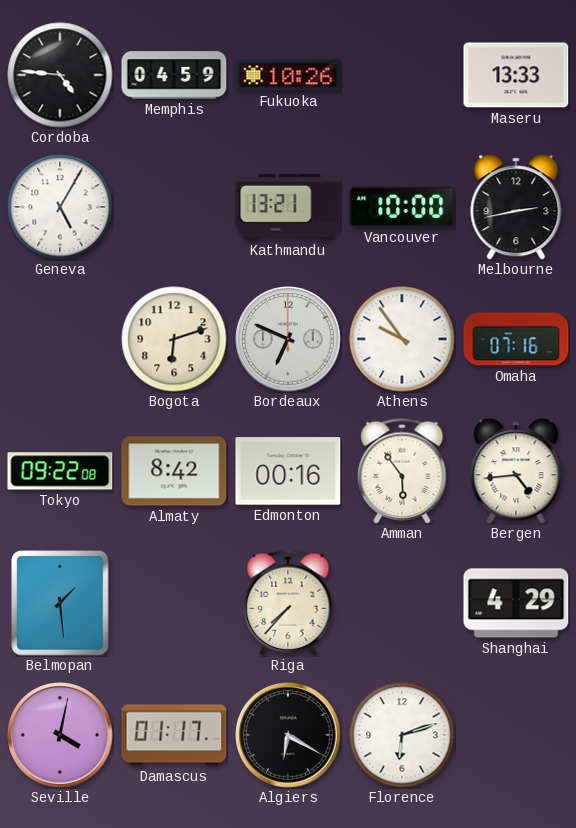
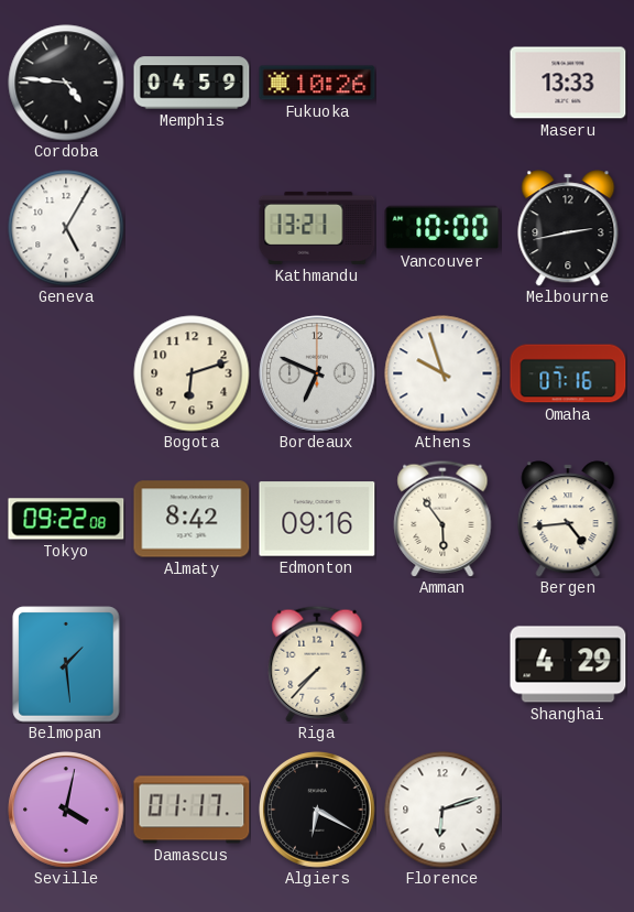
Athens: 9:54 -> 9:57 (442, 373)
Edmonton: 00:16 -> 09:16 (317, 519)
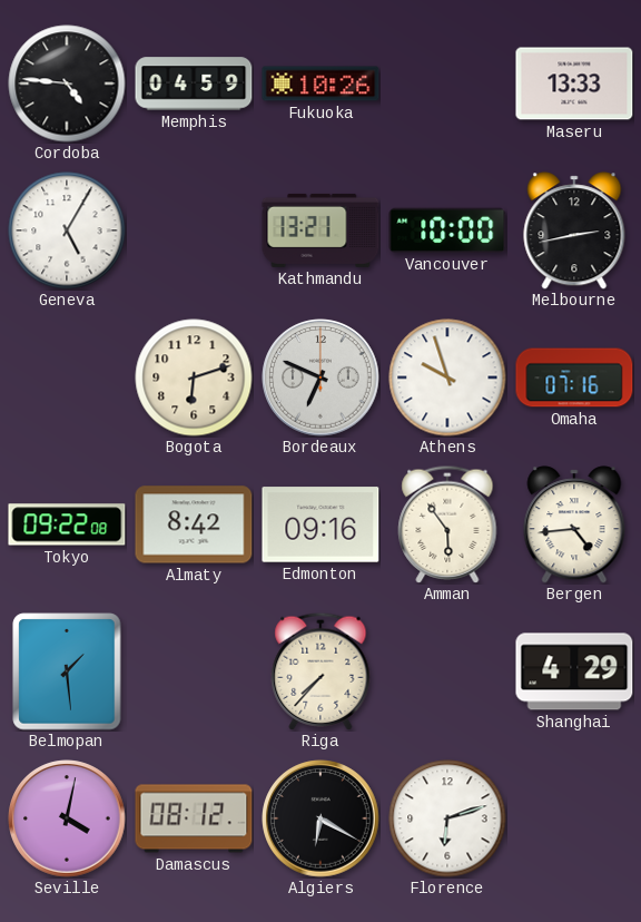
Damascus: 01:17 -> 08:12 (194, 818)
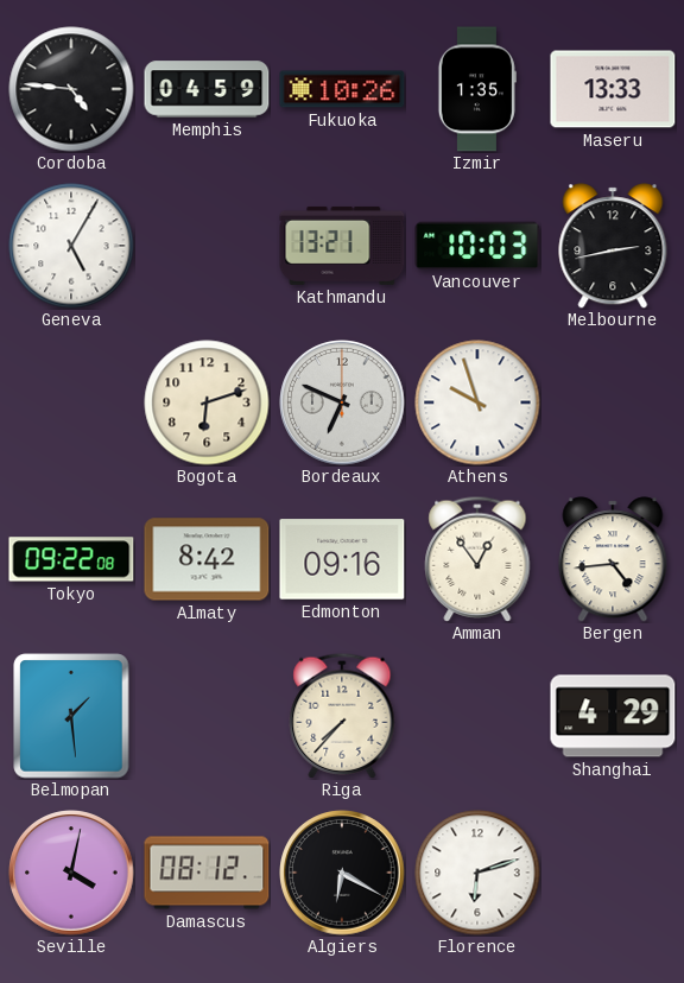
Izmir: none -> 1:35 (477, 89)
Vancouver: 10:00 -> 10:03 (477, 246)
Omaha: 07:16 -> none (574, 377)
Amman: 5:54 -> 12:54 (477, 559)
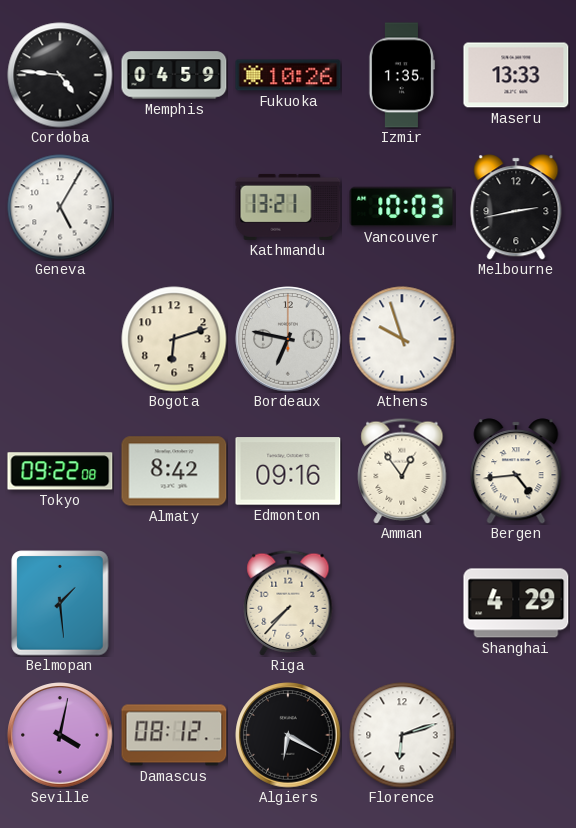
Bordeaux: 6:49 -> 6:47 (288, 339)
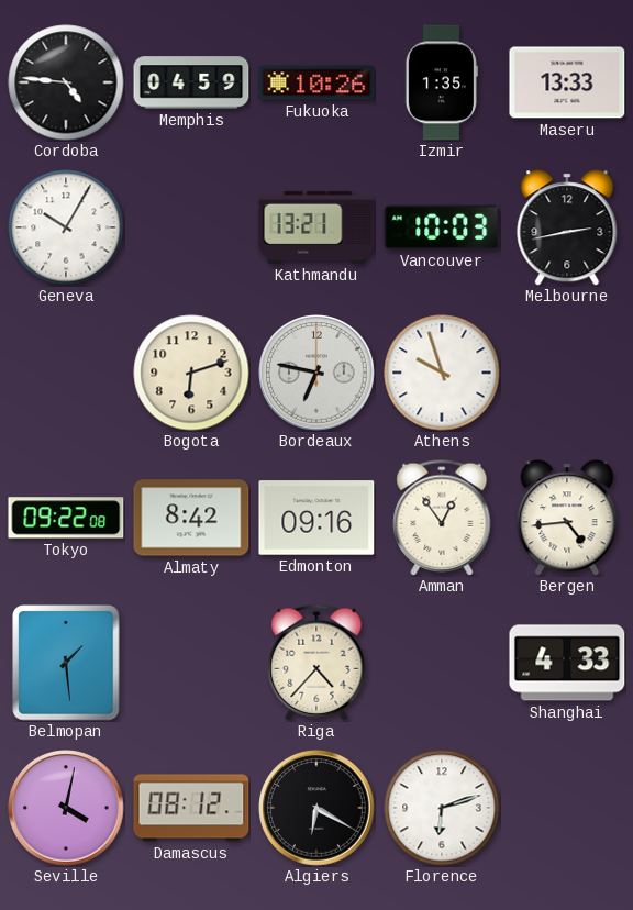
Geneva: 5:05 -> 10:05 (66, 227)
Riga: 7:37 -> 4:37 (316, 663)
Shanghai: 4:29 -> 4:33 (567, 663)
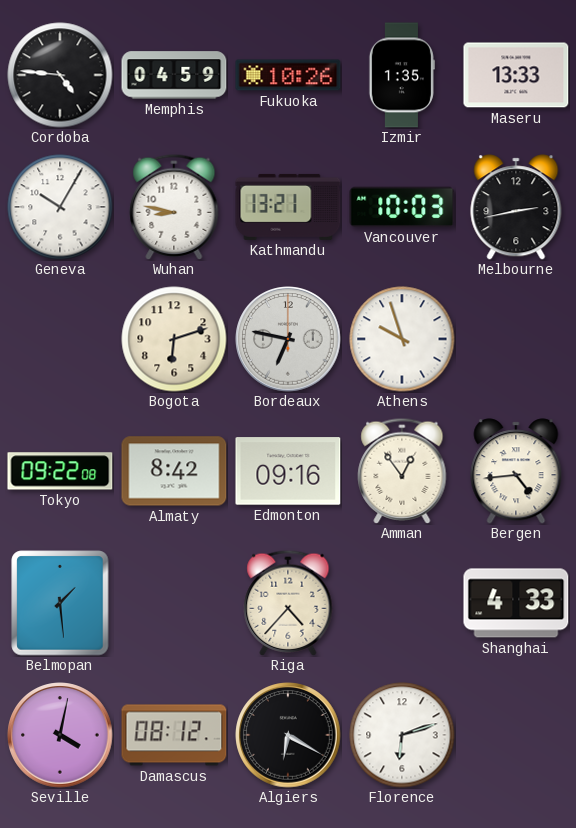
Wuhan: none -> 8:47 (174, 207)
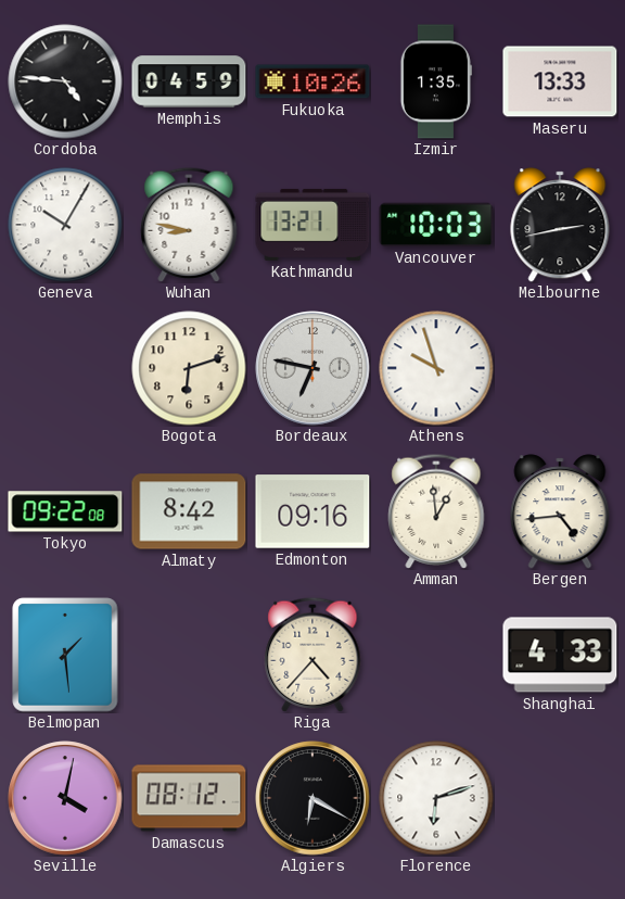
Amman: 12:54 -> 12:59 (436, 511)
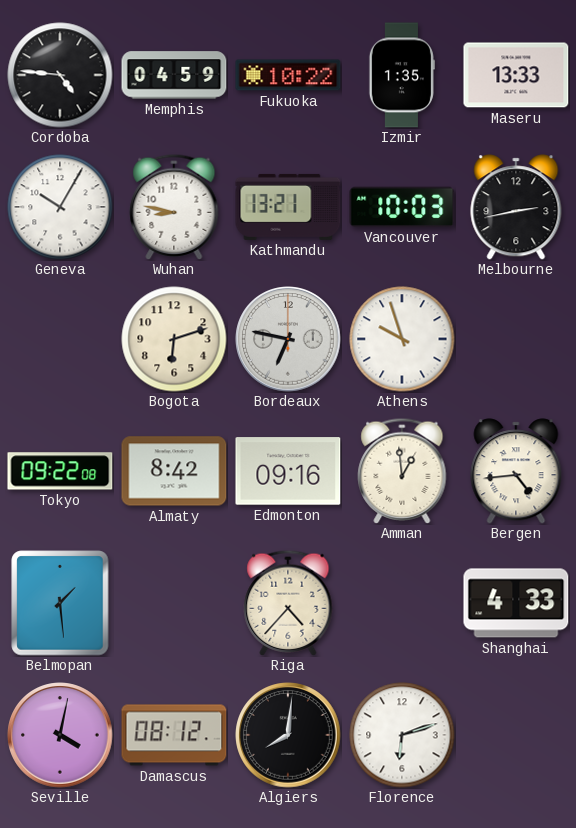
Fukuoka: 10:26 -> 10:22 (288, 75)
Algiers: 6:20 -> 8:01 (288, 735)
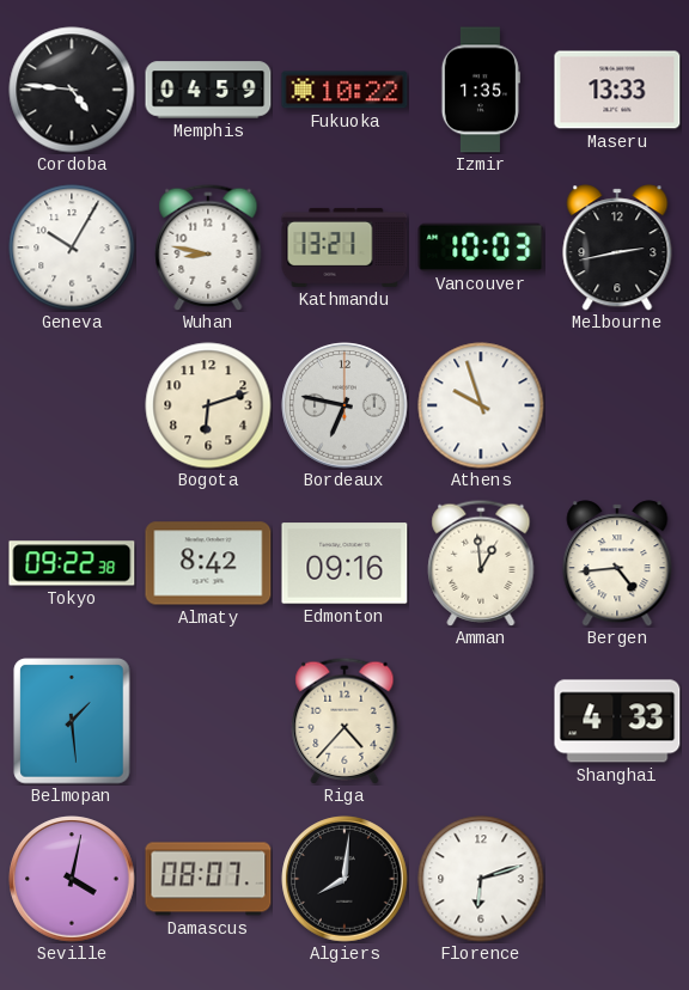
Tokyo: 09:22:08 -> 09:22:38 (72, 563)
Damascus: 08:12 -> 08:07 (208, 879)
